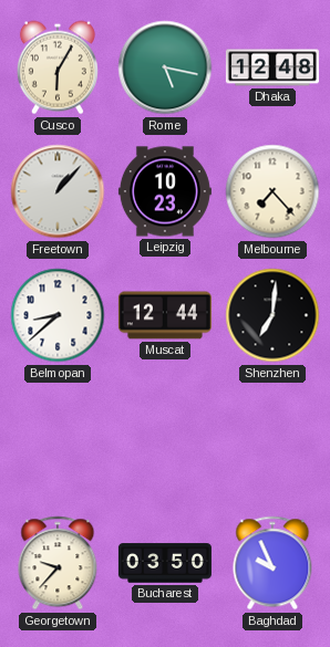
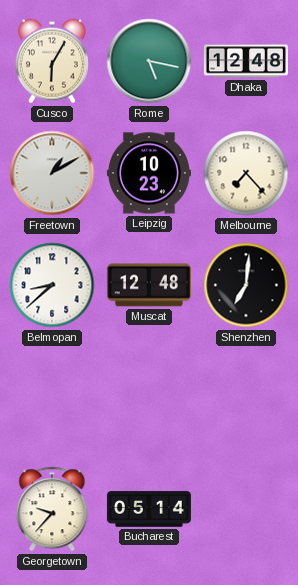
Freetown: 1:07 -> 1:10 (52, 173)
Muscat: 12:44 -> 12:48 (149, 285)
Bucharest: 03:50 -> 05:14 (149, 509)
Baghdad: 9:56 -> none (272, 563)
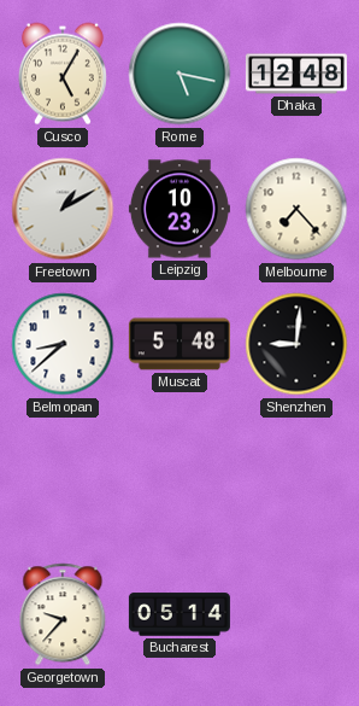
Cusco: 6:05 -> 5:05 (63, 74)
Muscat: 12:48 -> 5:48 (179, 344)
Shenzhen: 7:01 -> 9:01 (296, 344)
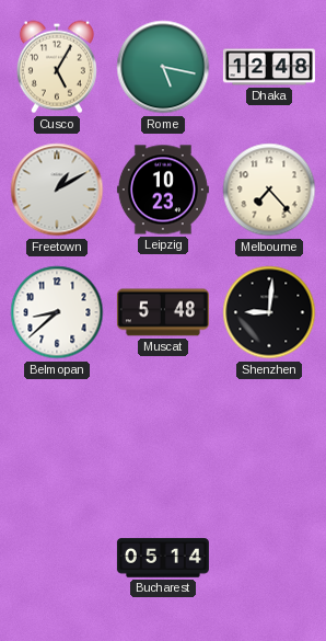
Georgetown: 9:37 -> none (63, 614)
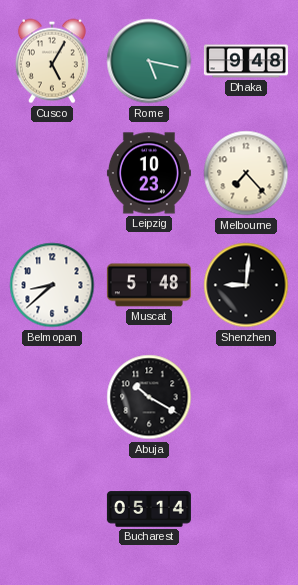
Dhaka: 12:48 -> 9:48 (246, 61)
Freetown: 1:10 -> none (57, 190)
Abuja: none -> 10:20 (149, 397)
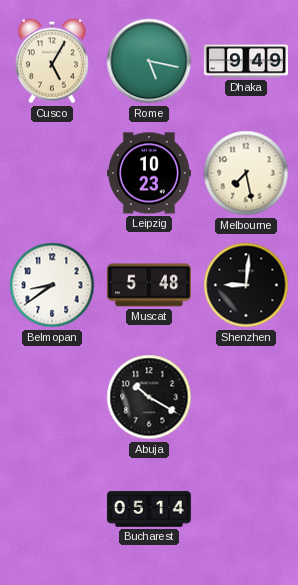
Dhaka: 9:48 -> 9:49 (246, 61)
Melbourne: 7:23 -> 7:28 (246, 173)
Belmopan: 8:38 -> 8:39 (52, 285)
